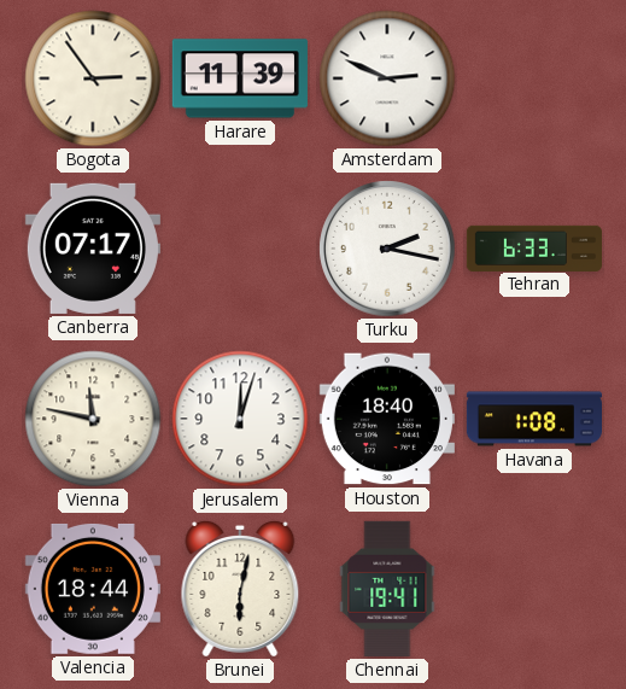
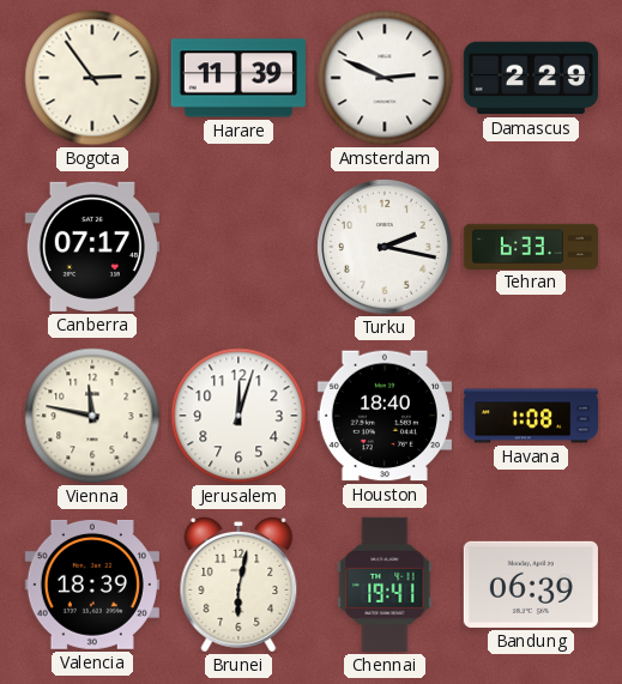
Damascus: none -> 2:29 (531, 78)
Valencia: 18:44 -> 18:39 (92, 585)
Bandung: none -> 06:39 (531, 585)
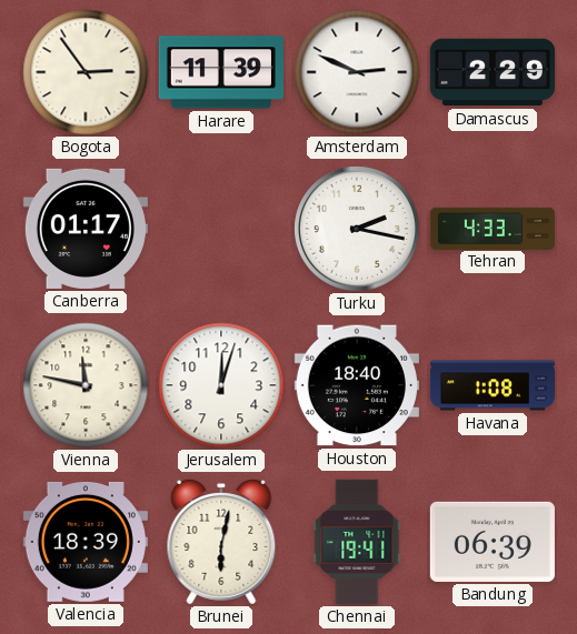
Canberra: 07:17 -> 01:17 (86, 229)
Tehran: 6:33 -> 4:33 (493, 228)
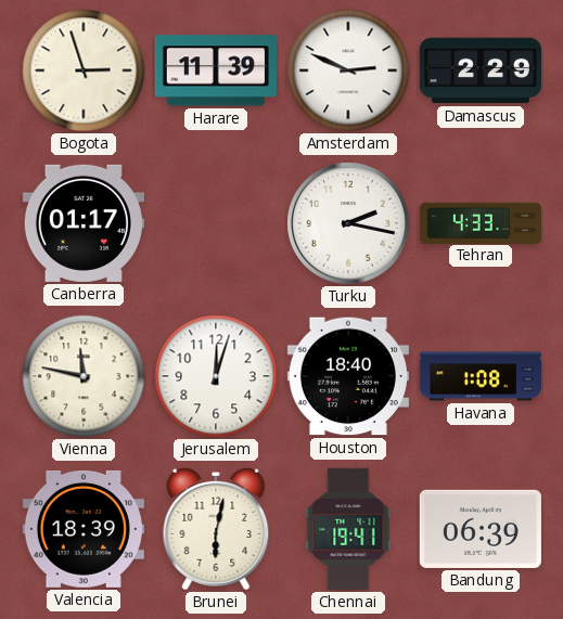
Bogota: 2:54 -> 2:57 (84, 70)
